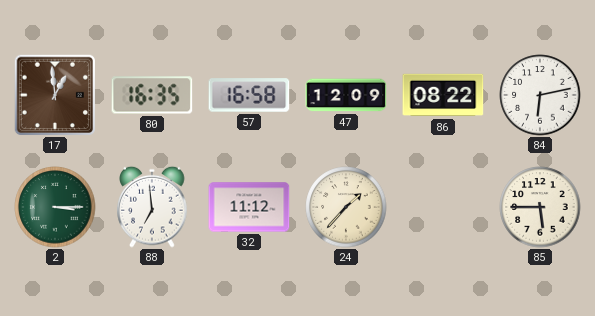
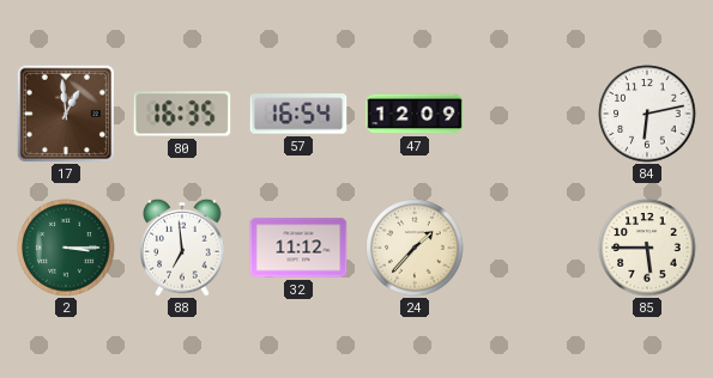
57: 16:58 -> 16:54 (298, 114)
86: 08:22 -> none (443, 95)
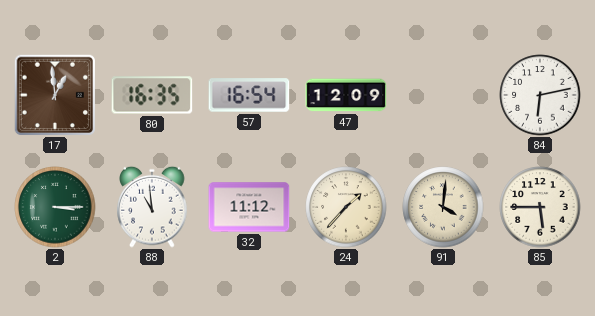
88: 6:59 -> 10:59 (152, 207)
91: none -> 4:01 (443, 207)
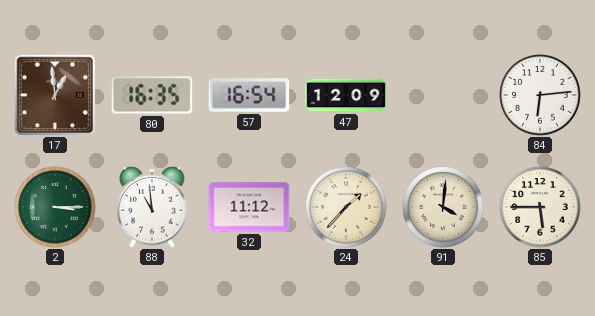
84: 6:13 -> 6:14 (540, 95)
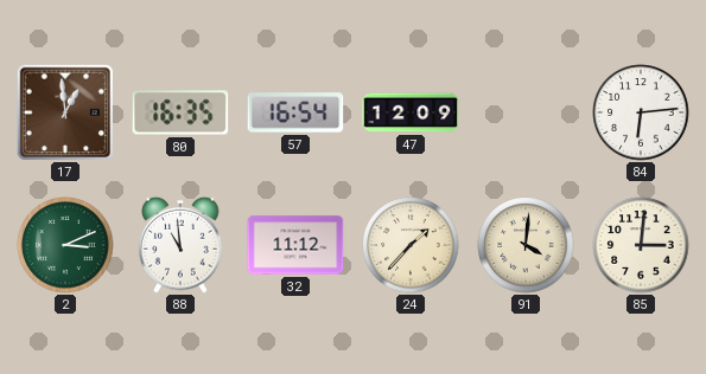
2: 3:15 -> 3:11 (65, 245)
85: 5:45 -> 3:01 (641, 245)
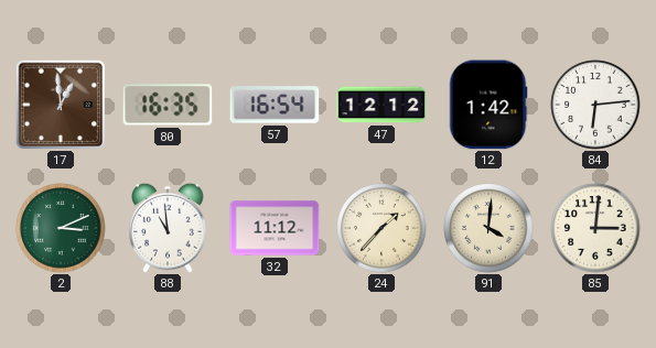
47: 12:09 -> 12:12 (381, 105)
12: none -> 1:42 (488, 105)
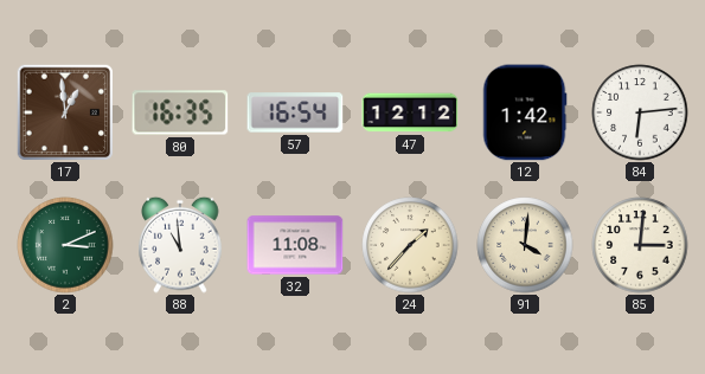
32: 11:12 -> 11:08 (295, 245)
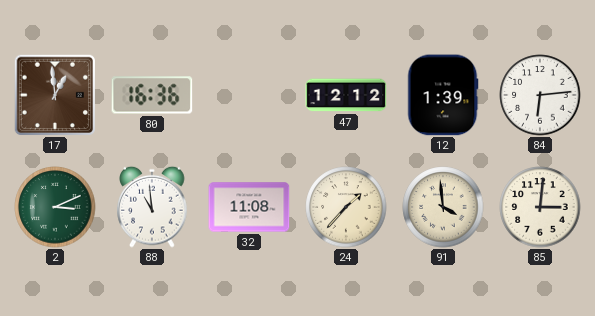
80: 16:35 -> 16:36 (152, 95)
57: 16:54 -> none (295, 112)
12: 1:42 -> 1:39 (443, 95)
91: 4:01 -> 3:59 (443, 207)
